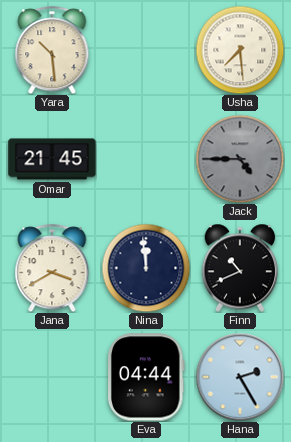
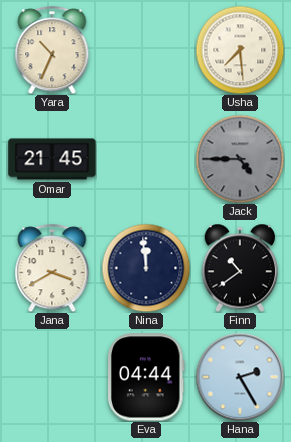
Yara: 10:29 -> 10:34 (52, 50)
Finn: 10:41 -> 10:39 (240, 268)
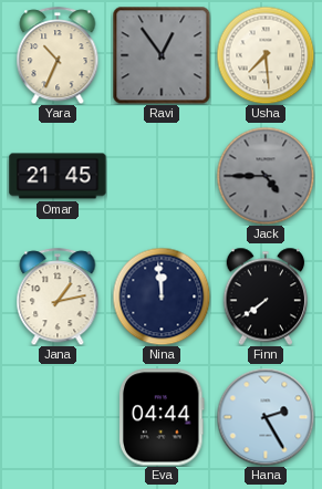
Ravi: none -> 12:54 (162, 55)
Jana: 3:40 -> 1:13 (58, 296)
Finn: 10:39 -> 7:39 (266, 296)
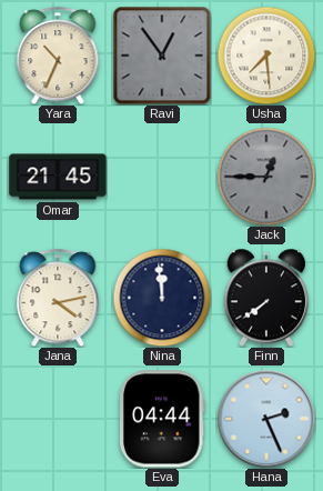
Jack: 4:45 -> 12:45 (266, 177)
Jana: 1:13 -> 4:13 (58, 298)
Hana: 2:25 -> 2:26 (266, 419)
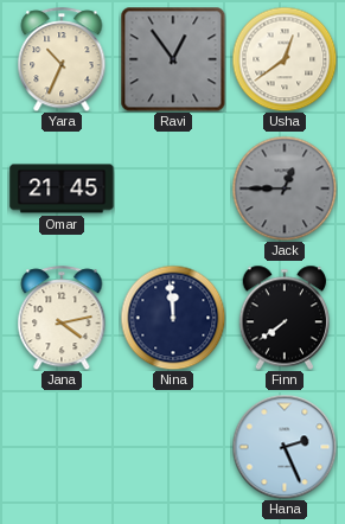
Usha: 7:29 -> 12:39 (285, 59)
Eva: 04:44 -> none (163, 419)
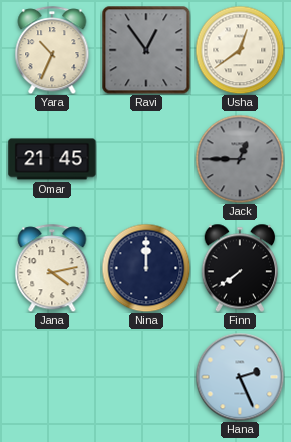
Nina: 11:59 -> 12:00 (146, 268)
